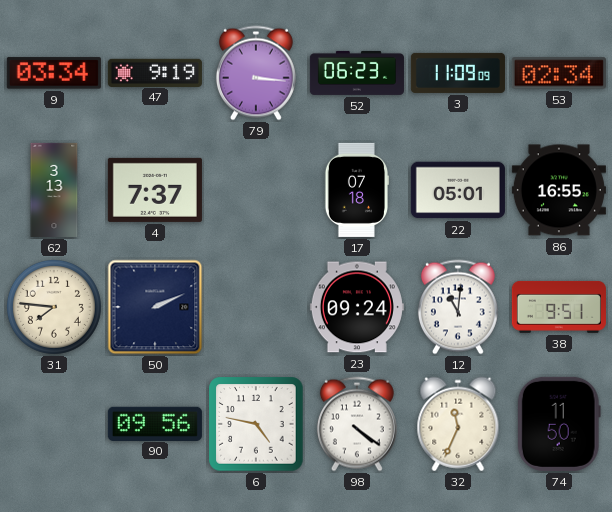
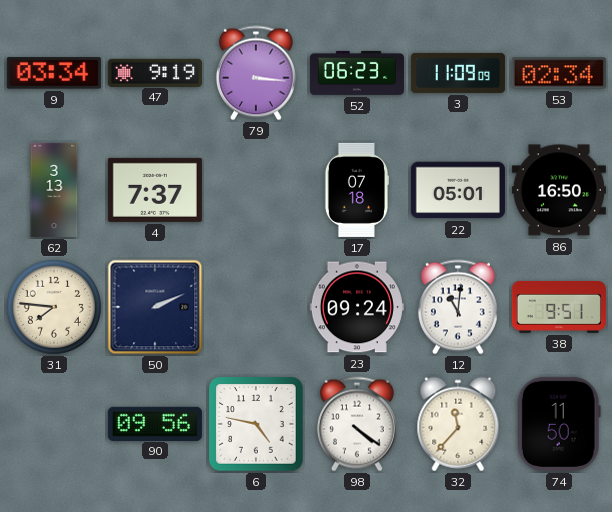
86: 16:55 -> 16:50 (559, 190)
32: 11:34 -> 11:37 (458, 424)
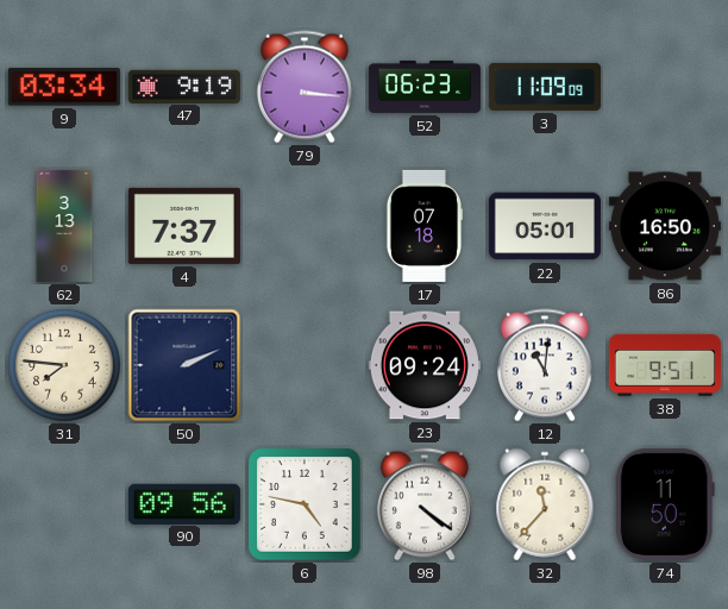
53: 02:34 -> none (559, 73)
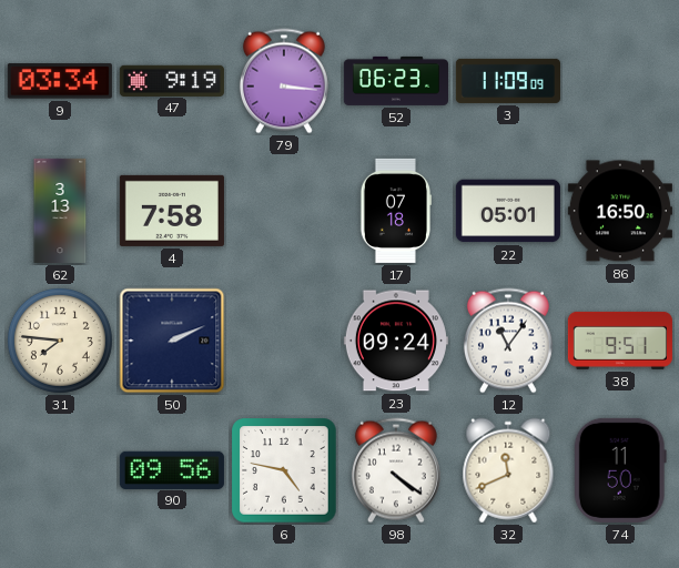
4: 7:37 -> 7:58 (172, 211)
12: 11:01 -> 11:06 (508, 341)
32: 11:37 -> 11:41 (508, 470)
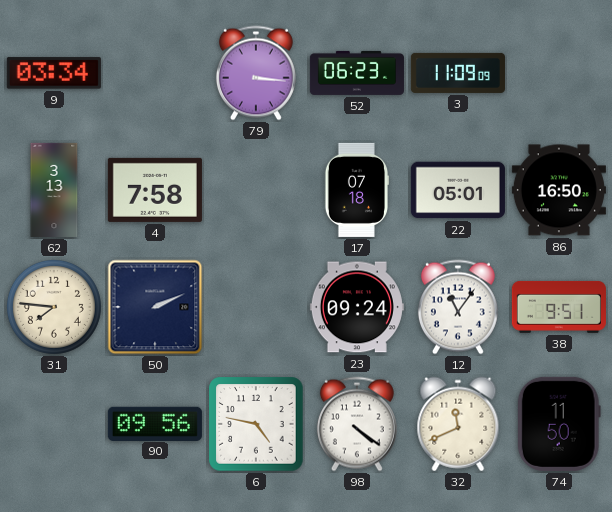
47: 9:19 -> none (172, 80)
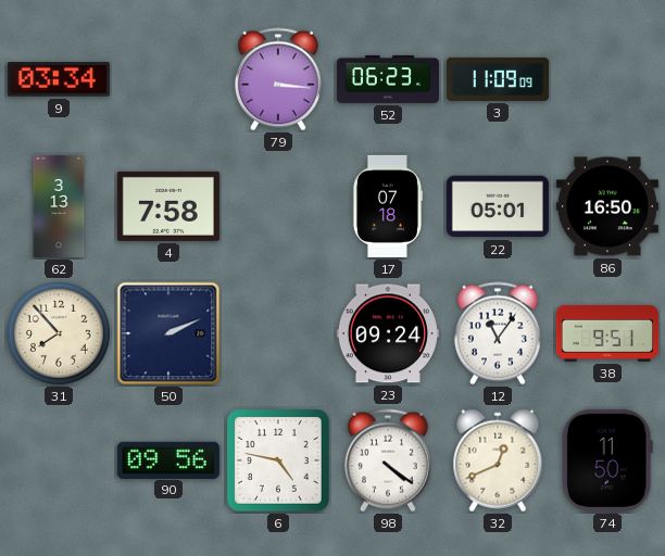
31: 7:46 -> 7:53 (59, 333)
32: 11:41 -> 12:41 (498, 460)
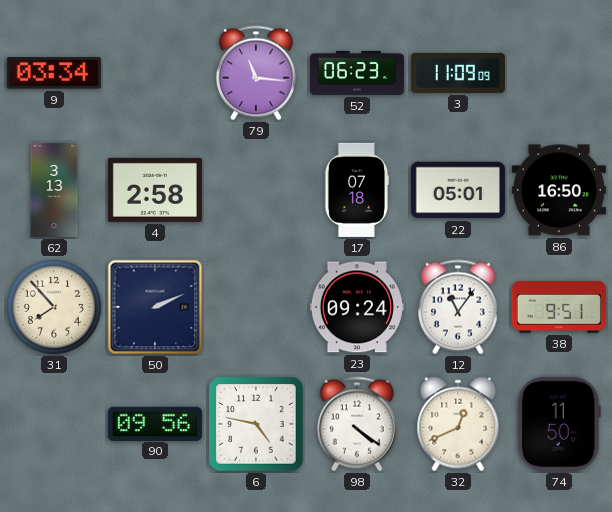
79: 3:16 -> 11:16 (256, 73)
4: 7:58 -> 2:58 (155, 190)
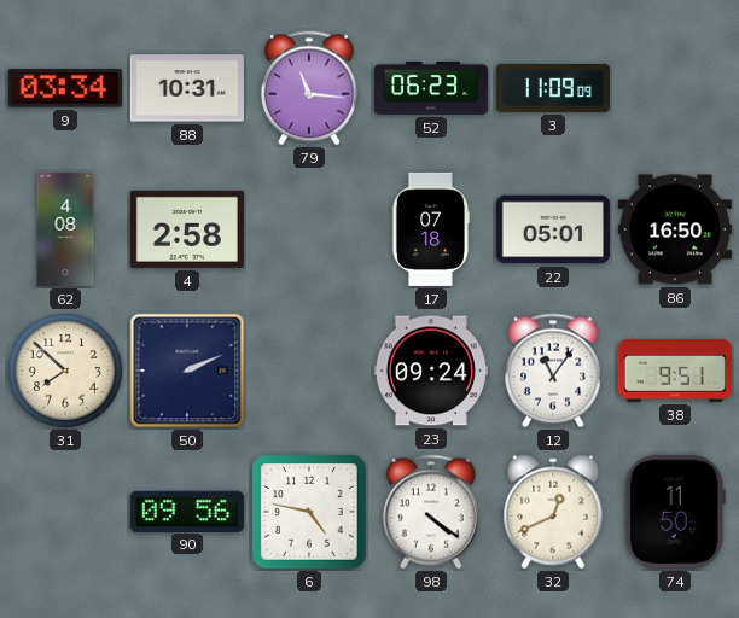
88: none -> 10:31 (187, 88)
62: 3:13 -> 4:08 (65, 229)
31: 7:53 -> 7:52 (65, 371)
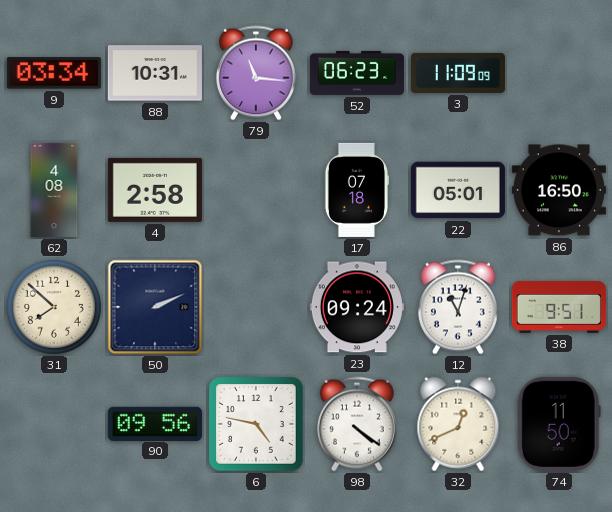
12: 11:06 -> 11:03 (458, 307)
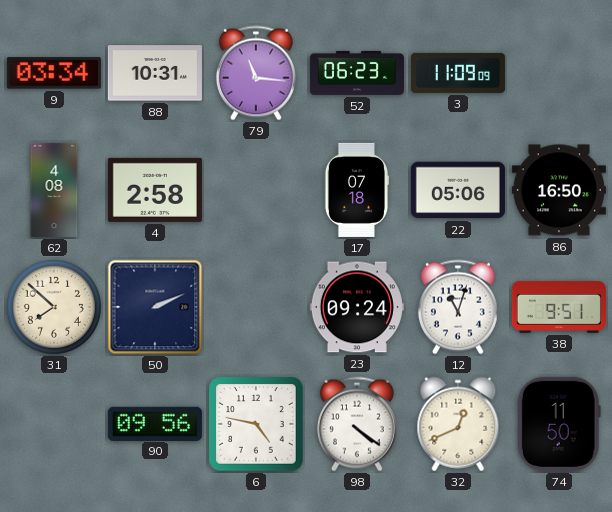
22: 05:01 -> 05:06 (458, 190)
